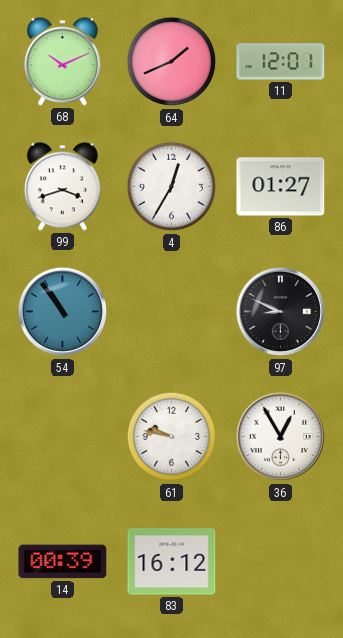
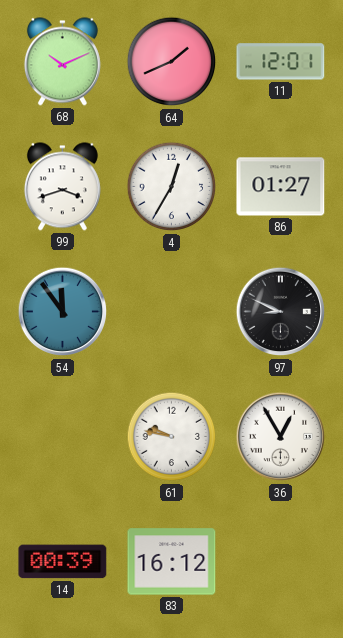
54: 10:54 -> 11:54 (63, 312)
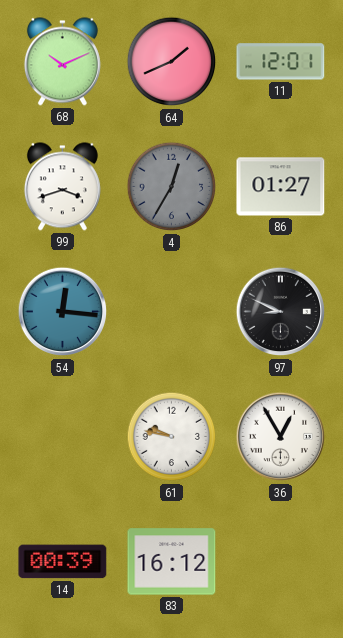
4 dial: white -> grey (172, 187)
54: 11:54 -> 12:16 (63, 312)
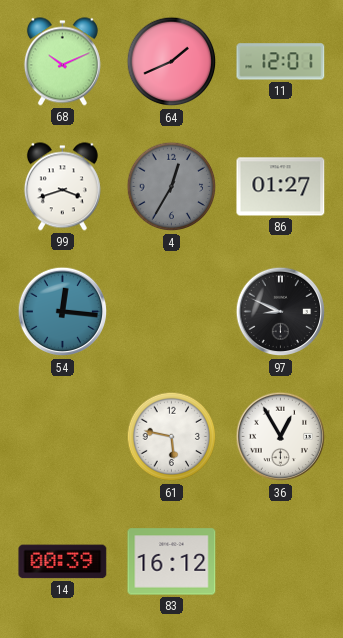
61: 9:47 -> 5:47 (172, 437)
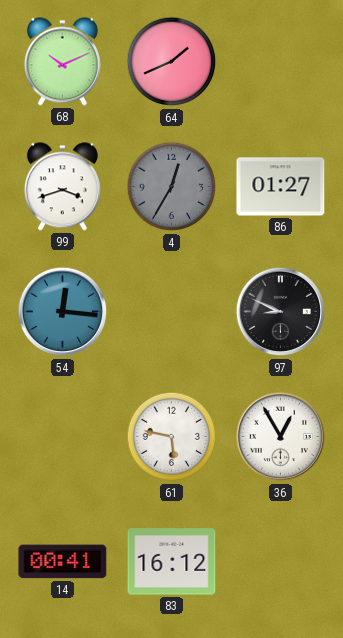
11: 12:01 -> none (281, 62)
14: 00:39 -> 00:41 (63, 562)
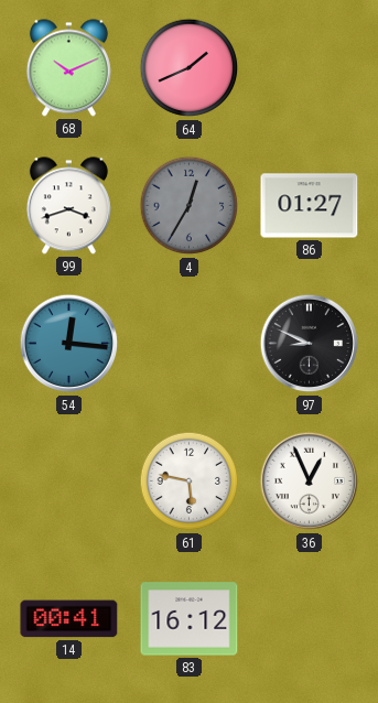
36: 12:55 -> 12:56 (310, 482)
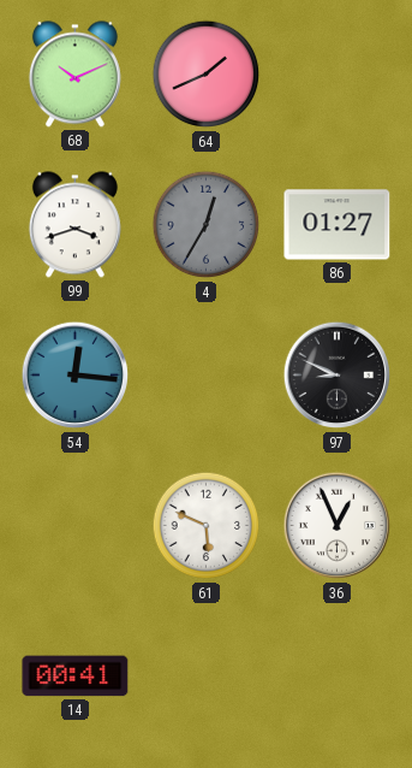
61: 5:47 -> 5:49 (207, 526)
83: 16:12 -> none (190, 619)
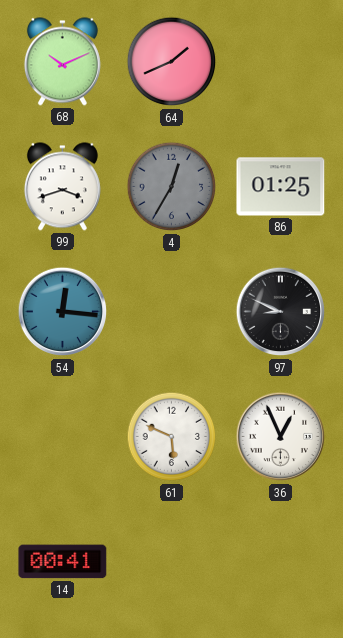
86: 01:27 -> 01:25 (281, 187)
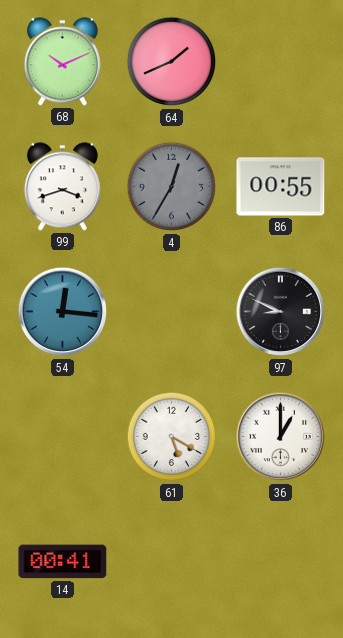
86: 01:25 -> 00:55 (281, 187)
61: 5:49 -> 5:20 (172, 437)
36: 12:56 -> 1:00 (281, 437)
